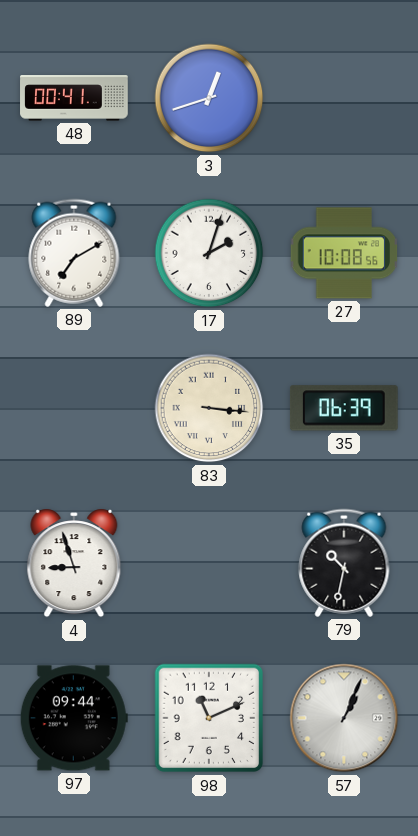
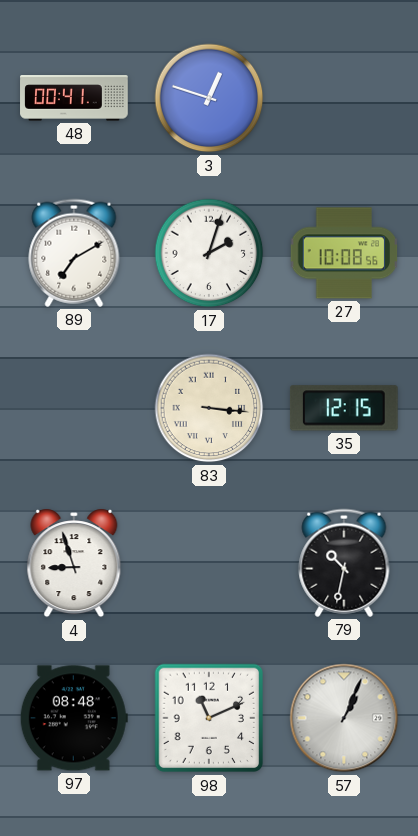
3: 12:42 -> 12:48 (209, 98)
35: 06:39 -> 12:15 (344, 408)
97: 09:44 -> 08:48 (74, 718)
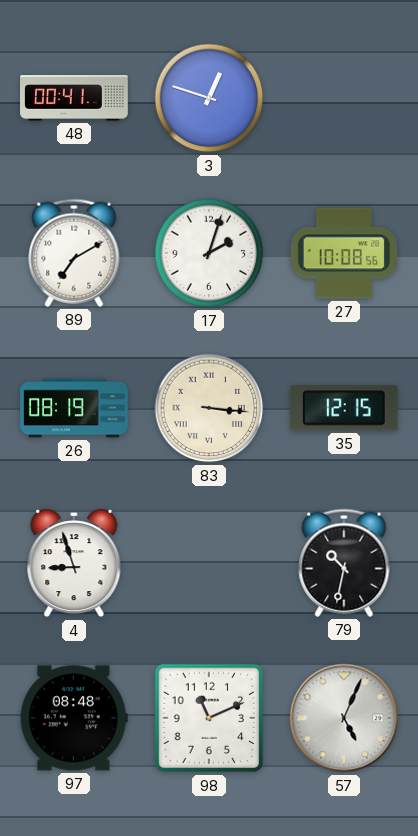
26: none -> 08:19 (74, 408)
57: 1:04 -> 5:04 (344, 718)
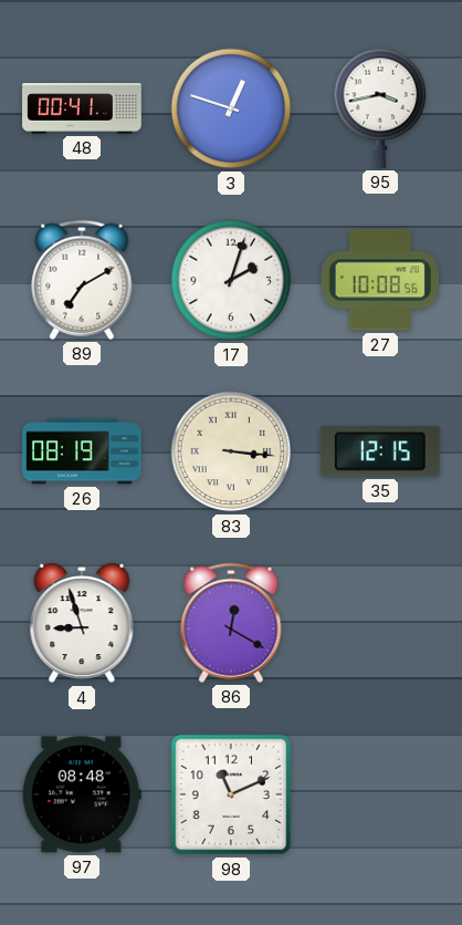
95: none -> 3:43 (380, 108)
86: none -> 12:20 (231, 623)
79: 10:32 -> none (344, 563)
57: 5:04 -> none (344, 718)
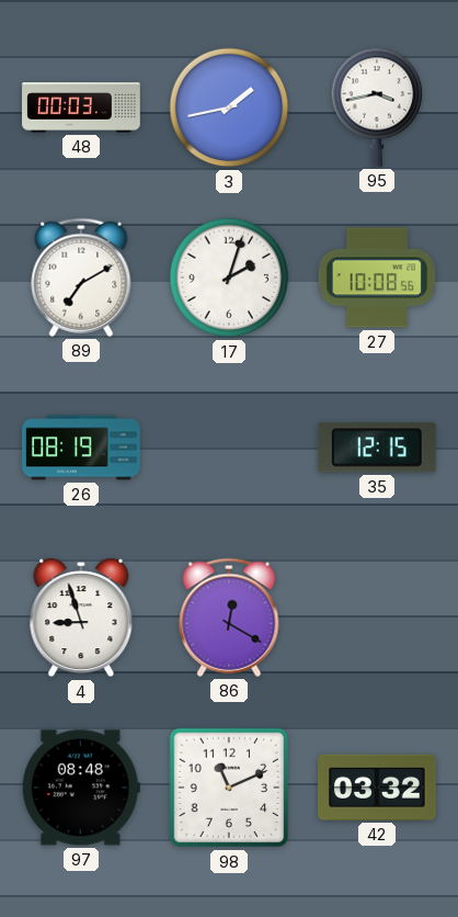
48: 00:41 -> 00:03 (81, 107)
3: 12:48 -> 1:43 (229, 107)
83: 3:16 -> none (231, 451)
42: none -> 03:32 (378, 788)
